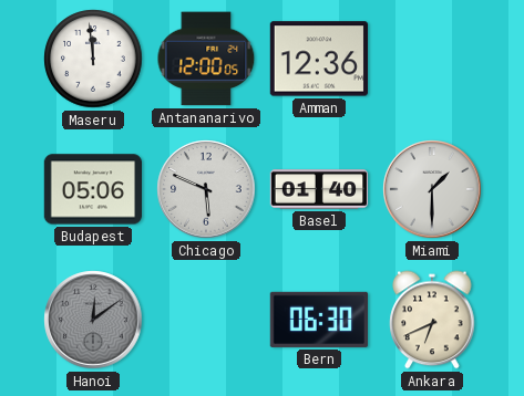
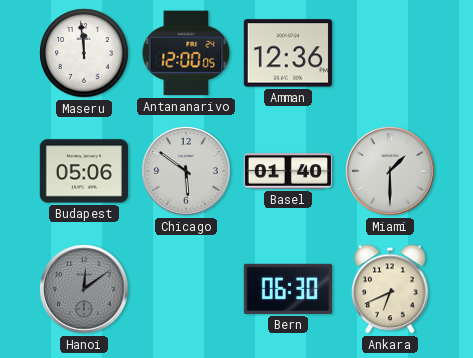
Chicago: 5:49 -> 5:51 (186, 171)
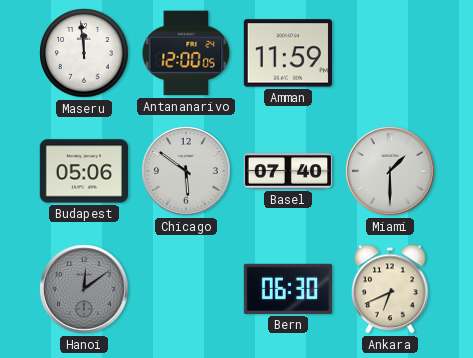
Amman: 12:36 -> 11:59 (287, 53)
Basel: 01:40 -> 07:40 (288, 171)
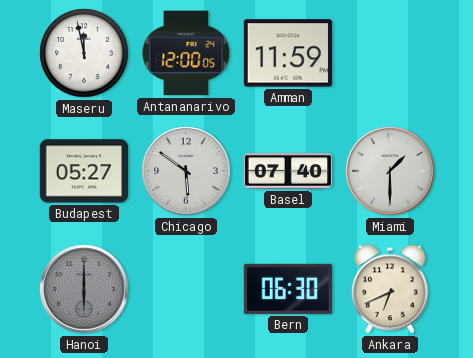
Maseru: 11:59 -> 11:58 (84, 53)
Budapest: 05:06 -> 05:27 (83, 171)
Hanoi: 12:09 -> 6:00 (84, 289)
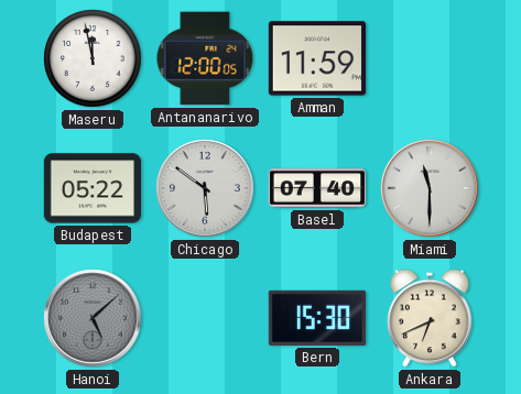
Budapest: 05:27 -> 05:22 (91, 188)
Miami: 1:30 -> 11:30 (430, 188)
Hanoi: 6:00 -> 5:08 (93, 318)
Bern: 06:30 -> 15:30 (316, 318)
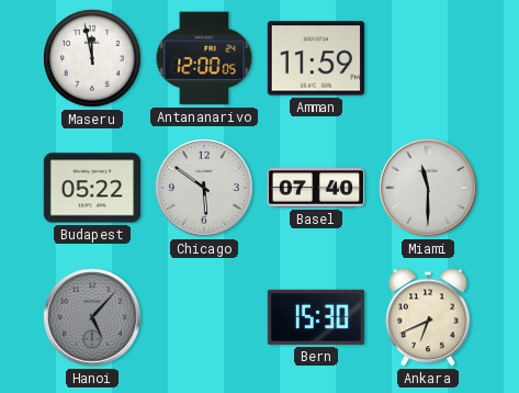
Hanoi: 5:08 -> 5:07 (92, 317)
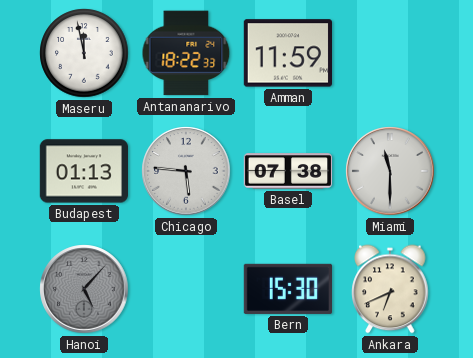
Antananarivo: 12:00 -> 18:22 (186, 53)
Budapest: 05:22 -> 01:13 (83, 171)
Chicago: 5:51 -> 5:46 (186, 171)
Basel: 07:40 -> 07:38 (288, 171)
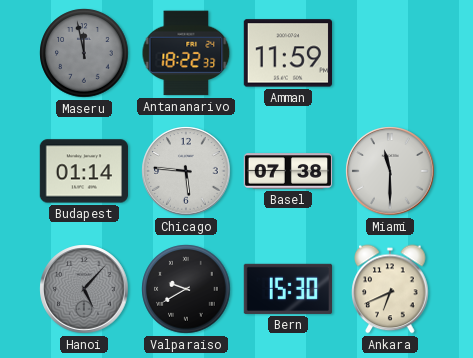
Maseru dial: white -> grey (84, 53)
Budapest: 01:13 -> 01:14 (83, 171)
Valparaiso: none -> 9:40 (186, 289)
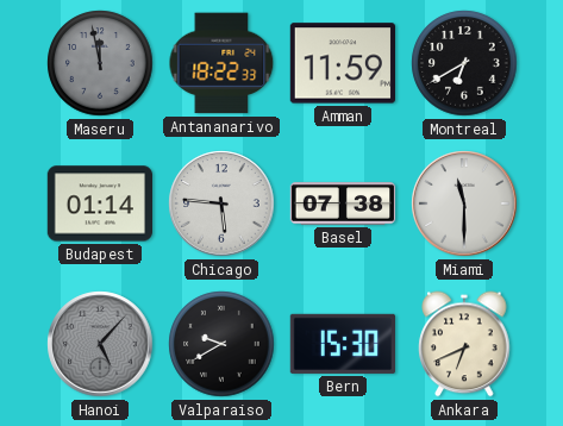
Montreal: none -> 6:40 (464, 63)
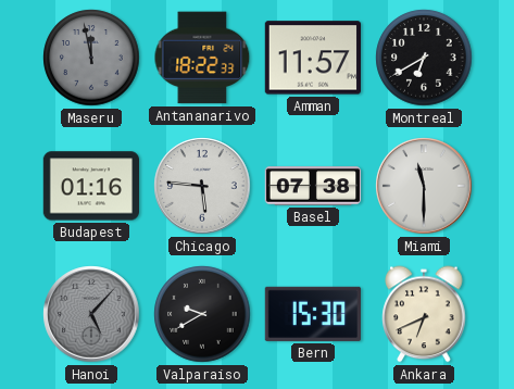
Amman: 11:59 -> 11:57 (312, 58)
Budapest: 01:14 -> 01:16 (90, 186)
